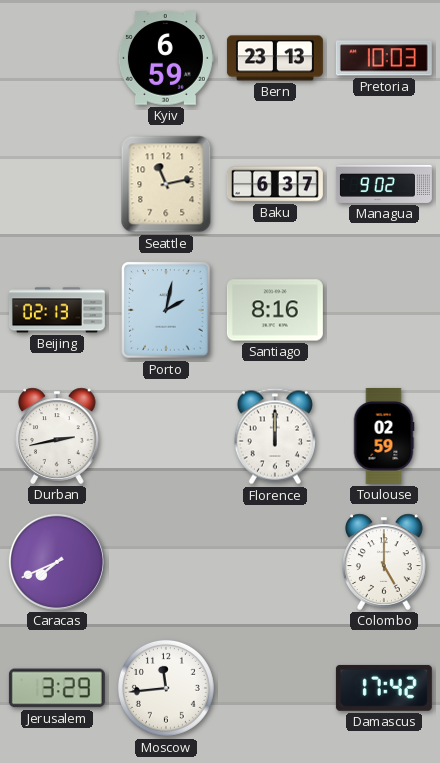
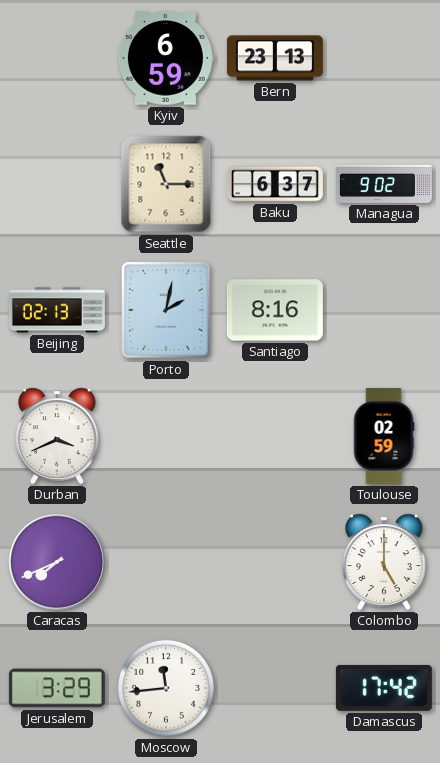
Pretoria: 10:03 -> none (384, 58)
Seattle: 11:13 -> 11:15 (166, 184)
Durban: 2:43 -> 3:41 (58, 436)
Florence: 12:00 -> none (275, 436)
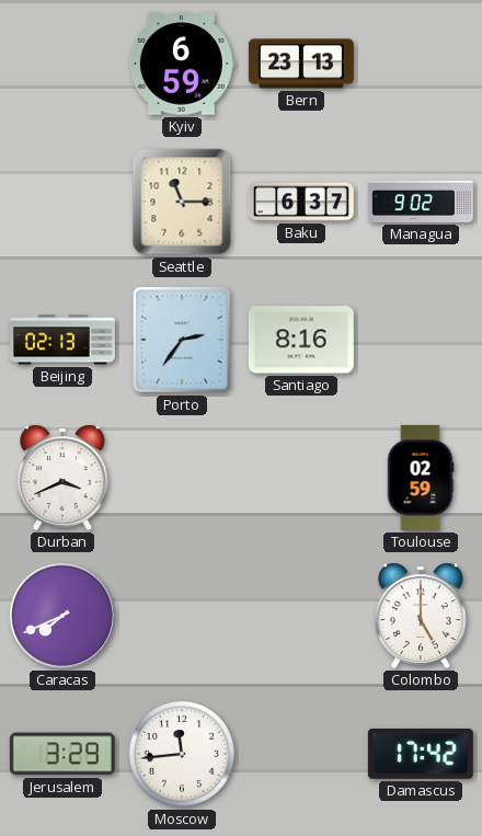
Porto: 2:02 -> 2:36 (182, 340)
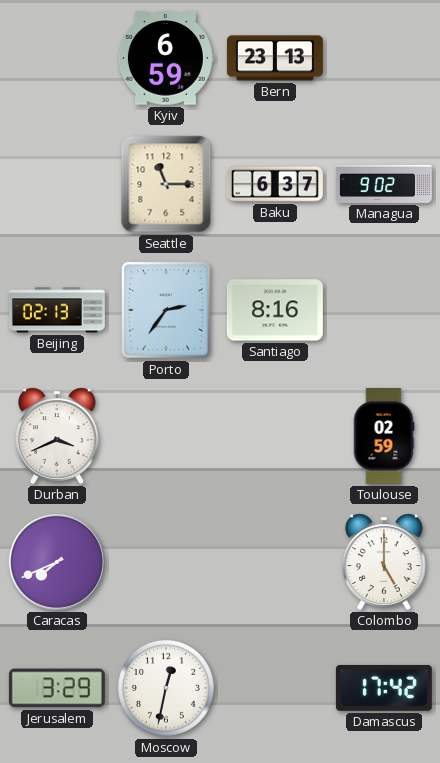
Moscow: 11:44 -> 12:32 (166, 688)
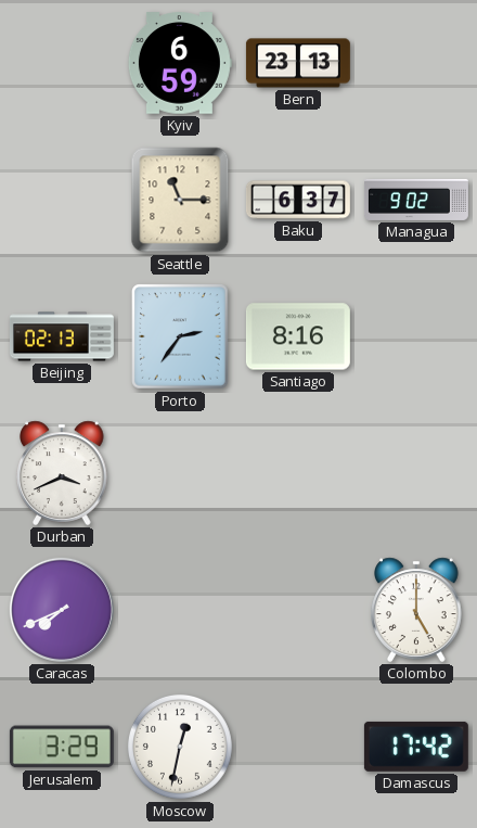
Toulouse: 02:59 -> none (384, 436)
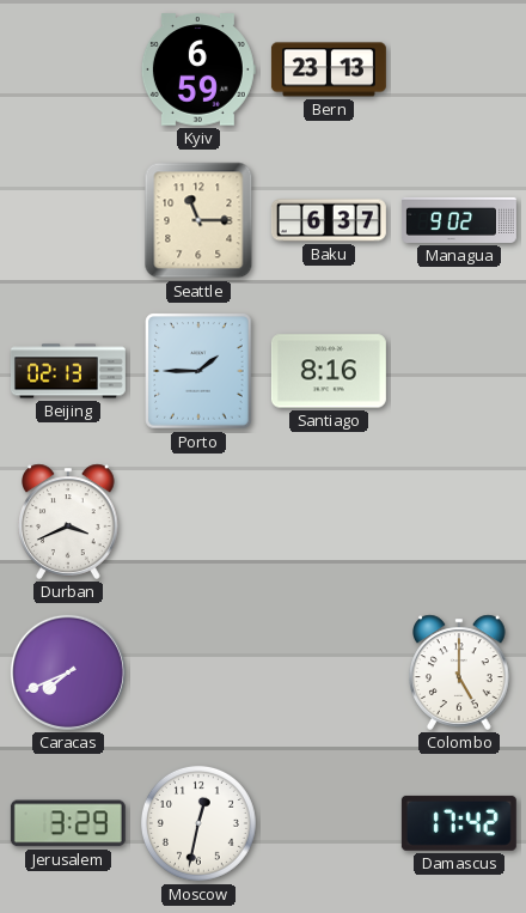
Porto: 2:36 -> 1:45 (198, 371)
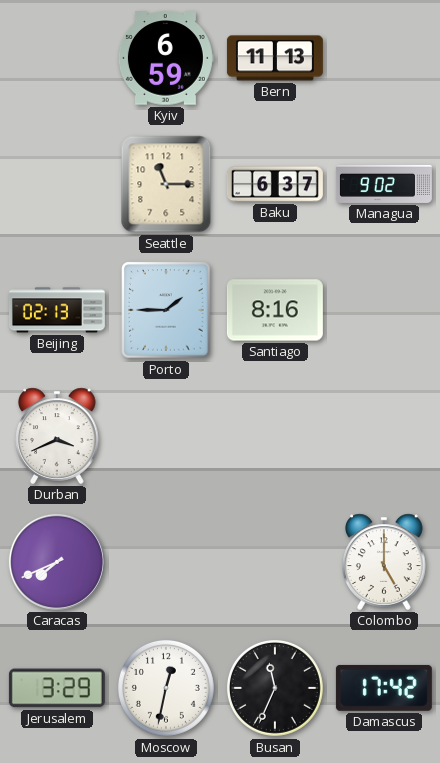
Bern: 23:13 -> 11:13 (275, 58)
Busan: none -> 11:34 (275, 688)
